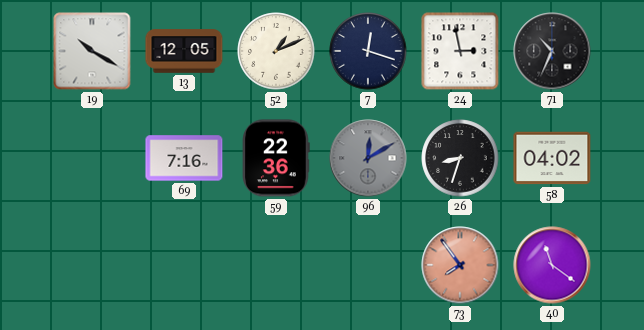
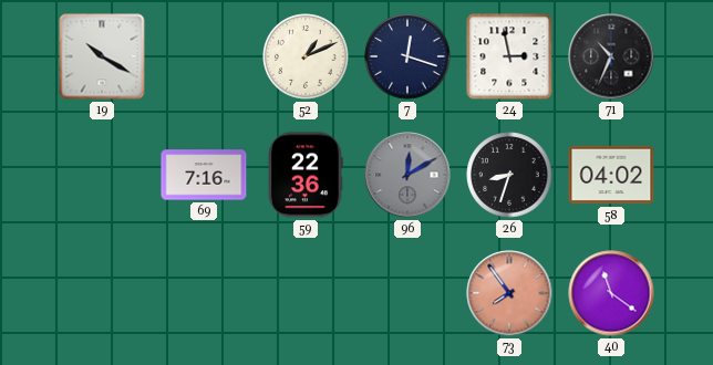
13: 12:05 -> none (184, 51)
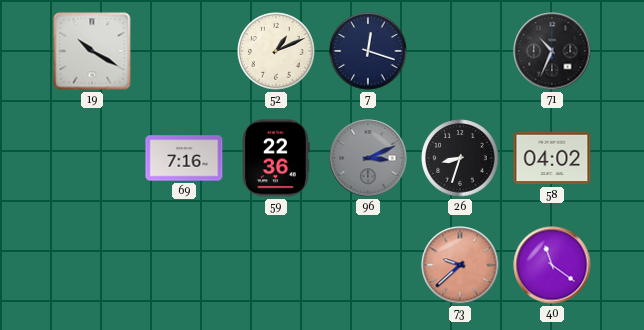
24: 2:58 -> none (509, 56)
96: 12:10 -> 3:11 (368, 158)
73: 7:54 -> 9:38 (460, 265)
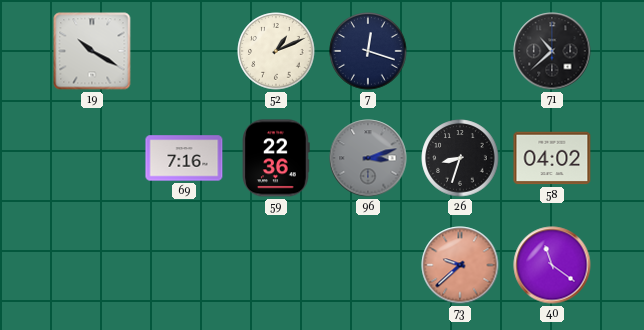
71: 10:34 -> 10:38 (552, 51)
96: 3:11 -> 3:12 (368, 158)
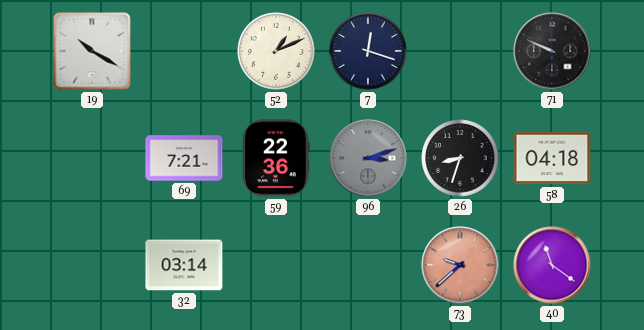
71: 10:38 -> 9:49 (552, 51)
69: 7:16 -> 7:21 (184, 158)
58: 04:02 -> 04:18 (552, 158)
32: none -> 03:14 (184, 265)
